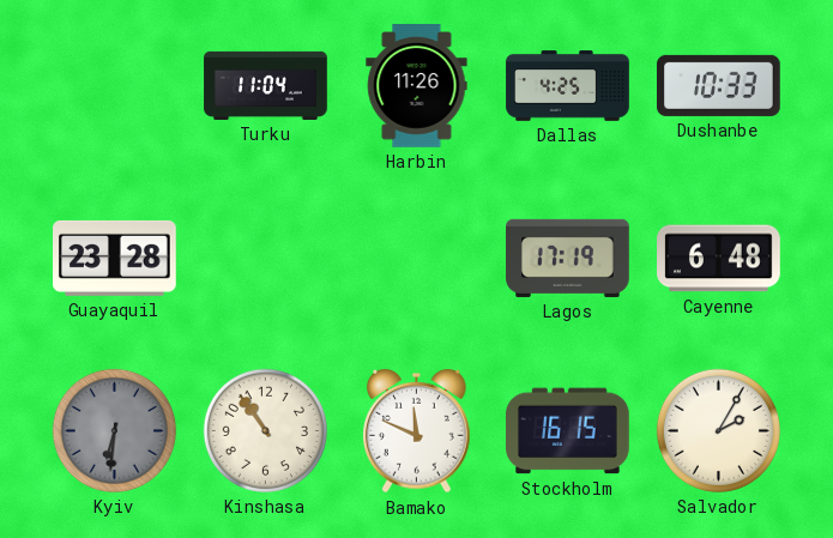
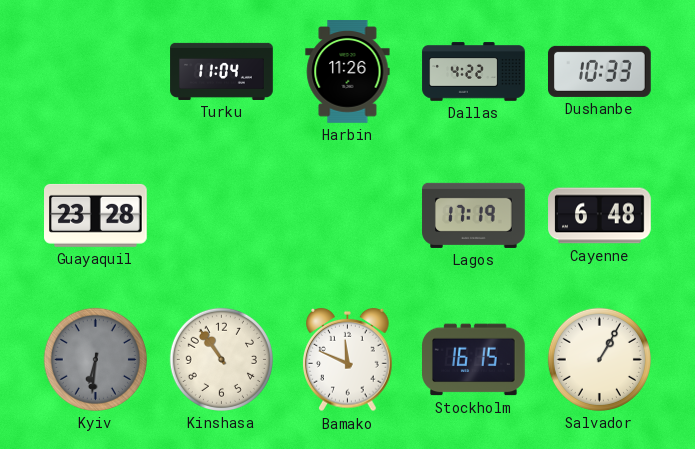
Dallas: 4:25 -> 4:22 (474, 72)
Salvador: 2:05 -> 1:05 (599, 359)
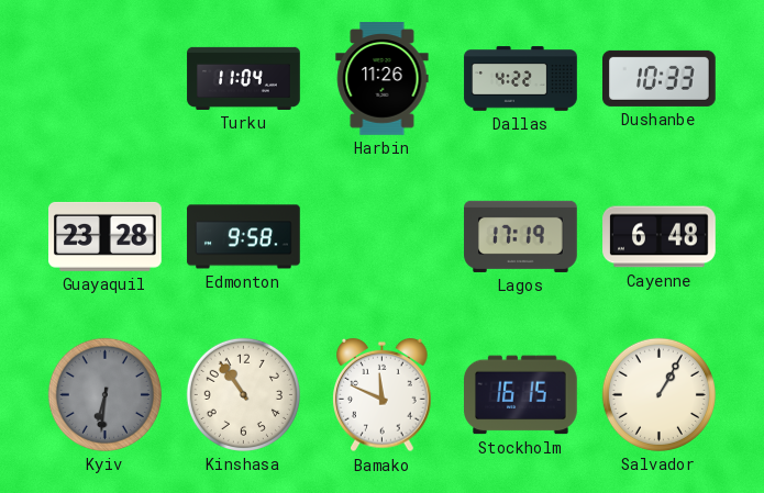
Edmonton: none -> 9:58 (244, 237)
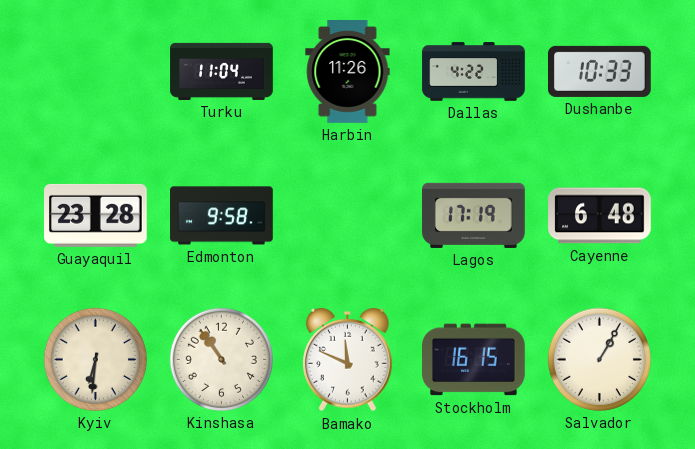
Kyiv dial: grey -> cream (95, 359)
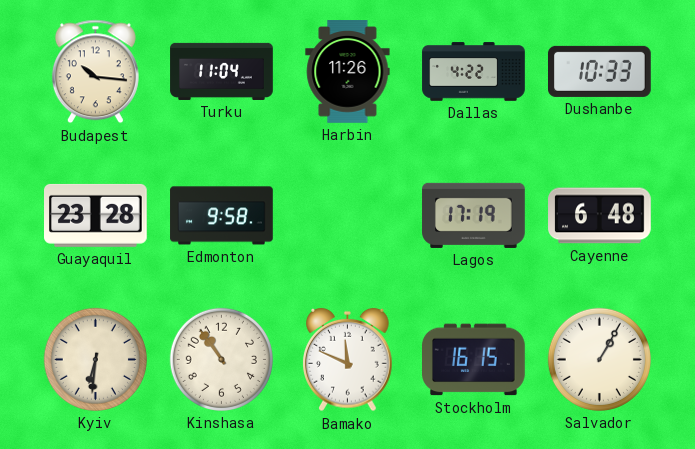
Budapest: none -> 10:16 (95, 72)
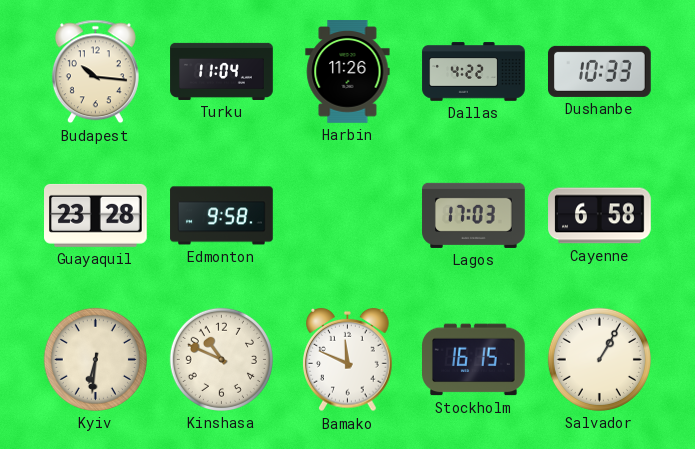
Lagos: 17:19 -> 17:03 (474, 215)
Cayenne: 6:48 -> 6:58 (600, 216)
Kinshasa: 10:54 -> 10:49 (221, 359)
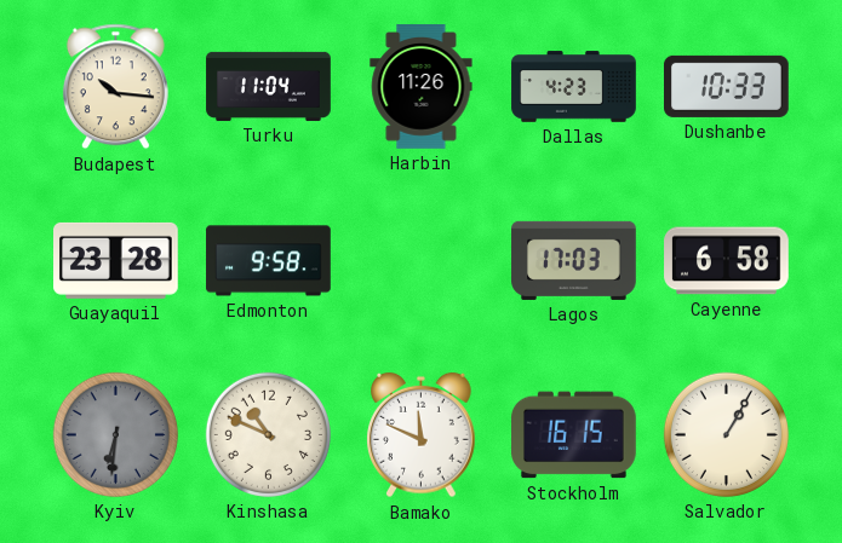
Dallas: 4:22 -> 4:23 (574, 87)
Kyiv dial: cream -> grey (115, 434)
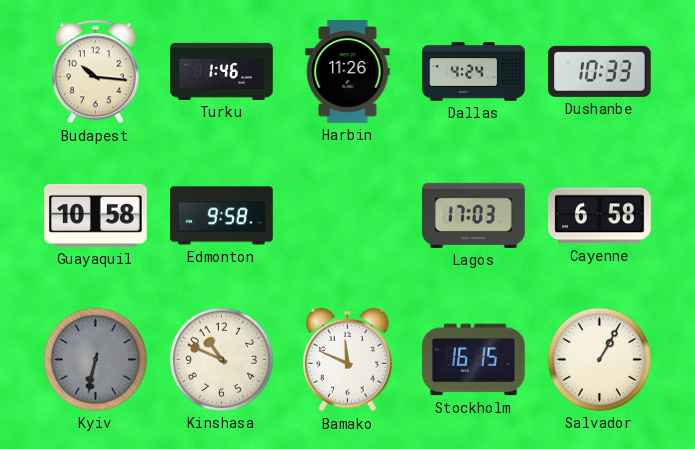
Turku: 11:04 -> 1:46 (222, 71)
Dallas: 4:23 -> 4:24 (474, 72)
Guayaquil: 23:28 -> 10:58 (96, 215)
Kyiv: 6:31 -> 6:32 (95, 359)
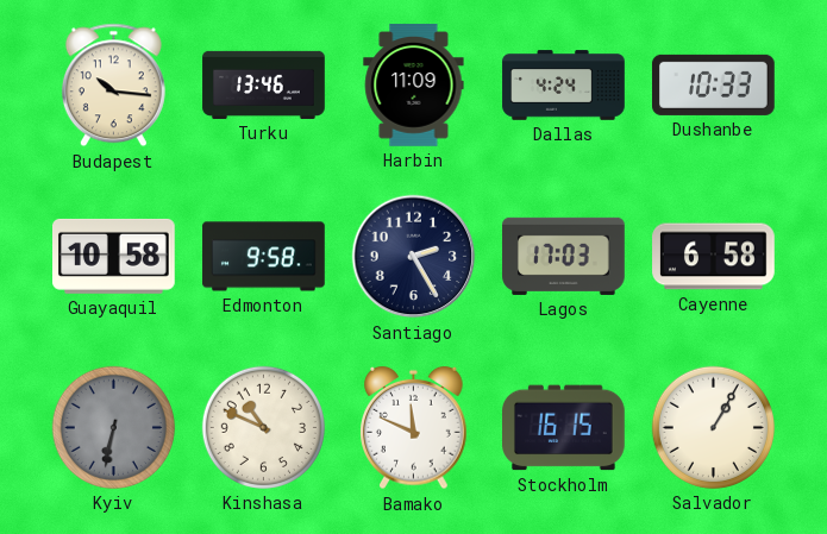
Turku: 1:46 -> 13:46 (264, 84)
Harbin: 11:26 -> 11:09 (414, 86)
Santiago: none -> 2:25 (414, 257)
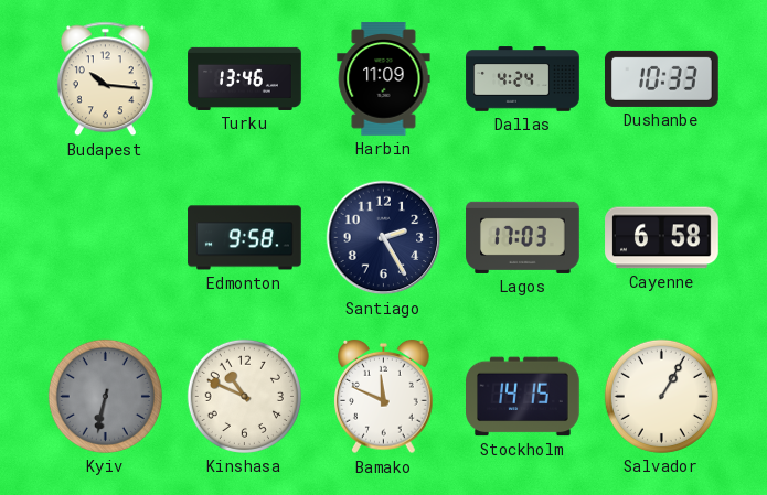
Guayaquil: 10:58 -> none (114, 256)
Stockholm: 16:15 -> 14:15 (523, 397)
